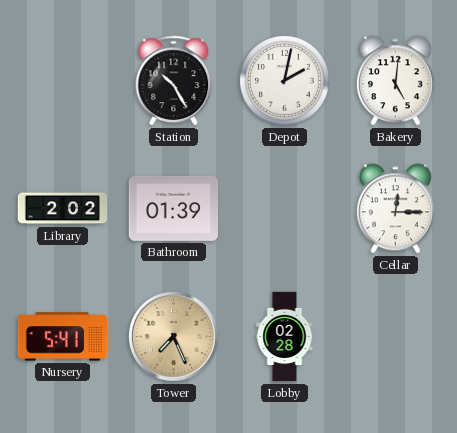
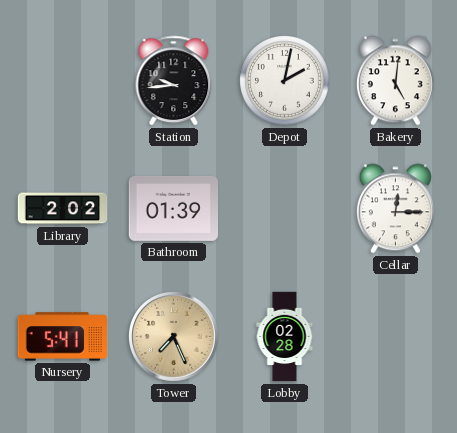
Station: 10:25 -> 9:44 (174, 81)
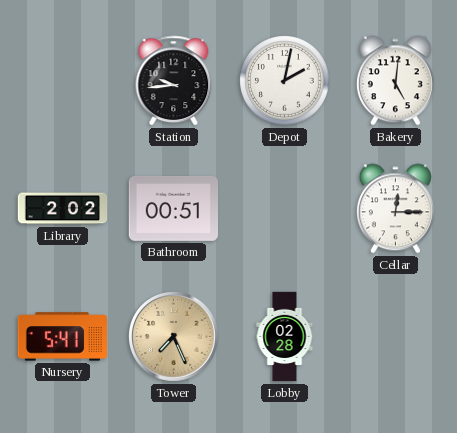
Bathroom: 01:39 -> 00:51 (173, 208)
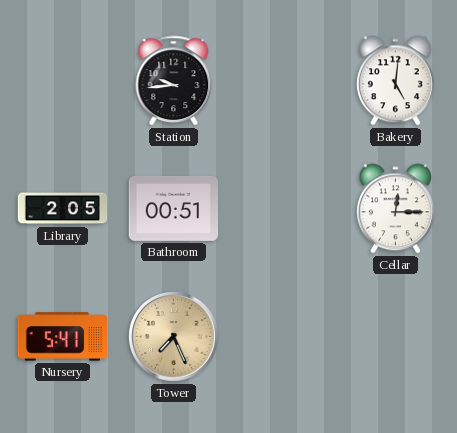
Depot: 2:02 -> none (285, 81)
Library: 2:02 -> 2:05 (63, 209)
Lobby: 02:28 -> none (285, 337)
